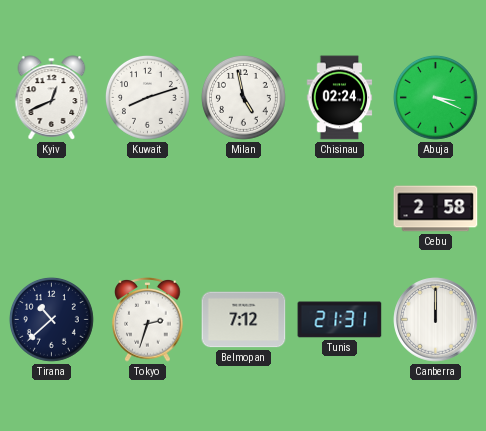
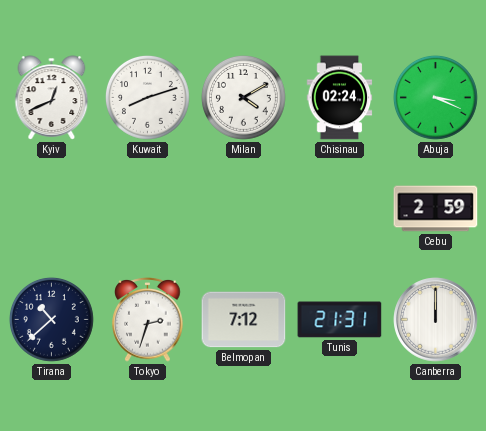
Milan: 4:58 -> 4:10 (244, 98)
Cebu: 2:58 -> 2:59 (436, 209)
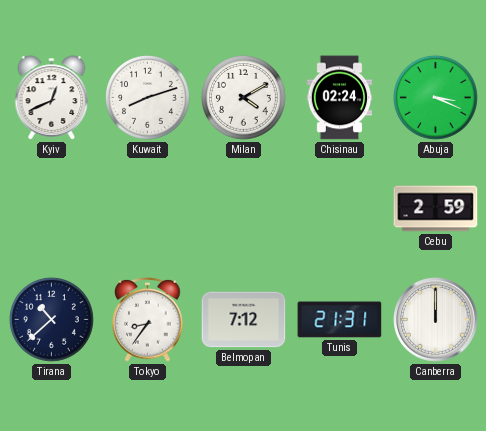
Tokyo: 2:33 -> 8:36 (148, 320)
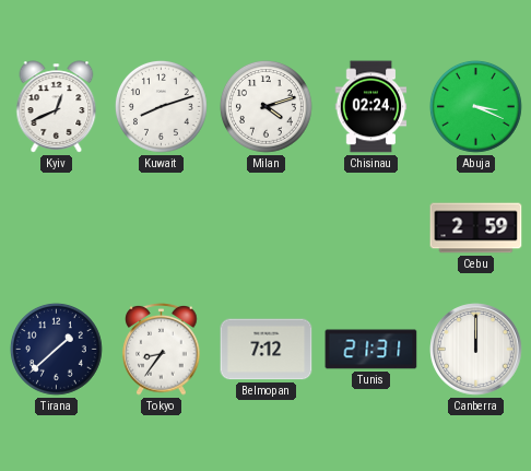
Milan: 4:10 -> 4:12 (267, 107)
Tirana: 10:38 -> 1:38 (57, 350)
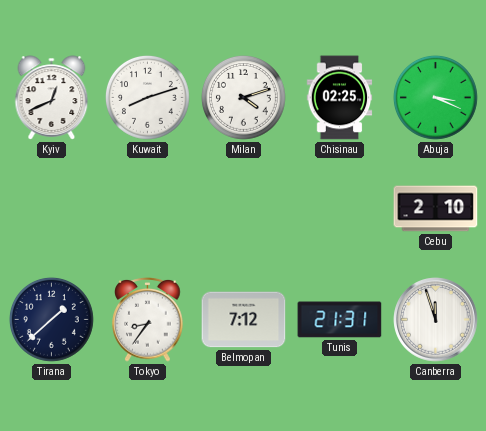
Chisinau: 02:24 -> 02:25 (340, 98)
Cebu: 2:59 -> 2:10 (436, 209)
Canberra: 12:00 -> 11:57 (436, 320)
